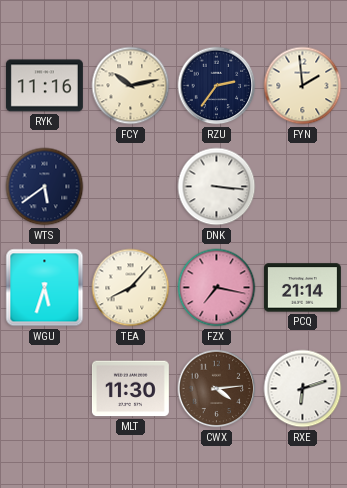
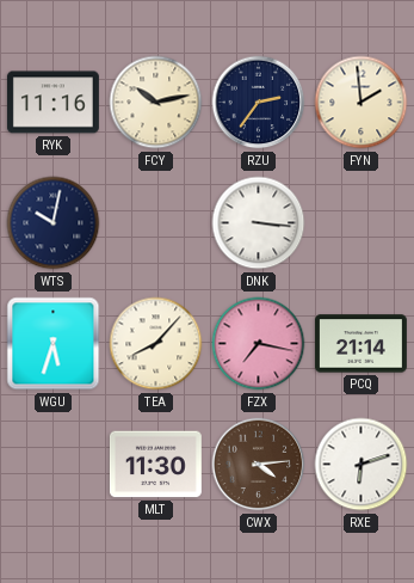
WTS: 5:39 -> 10:02 (54, 223)
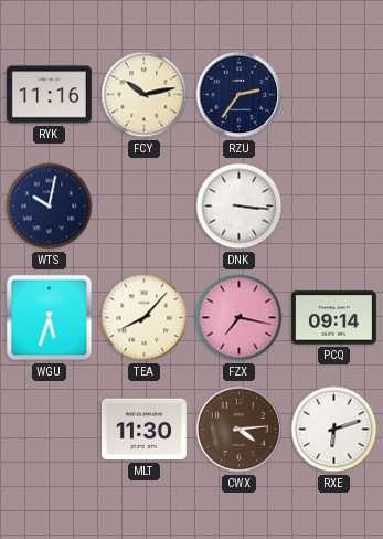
FYN: 1:59 -> none (362, 103)
PCQ: 21:14 -> 09:14 (333, 318)
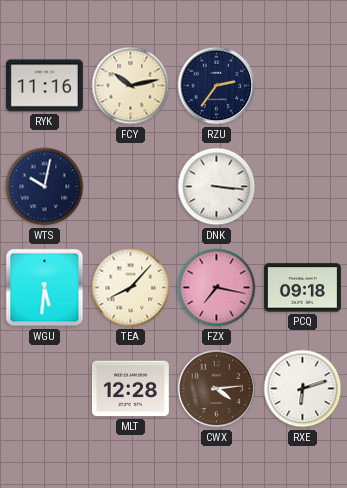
WGU: 5:33 -> 5:31 (45, 288)
PCQ: 09:14 -> 09:18 (302, 288)
MLT: 11:30 -> 12:28 (130, 389)
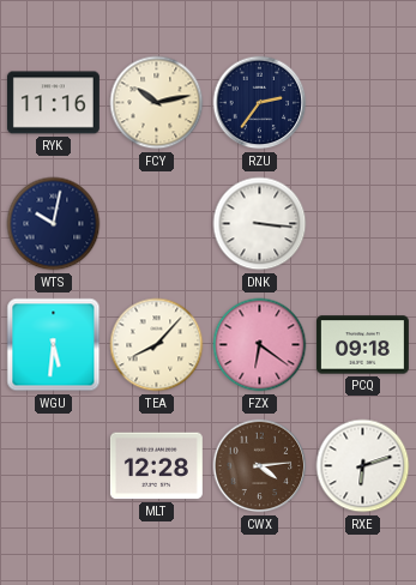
FZX: 7:17 -> 6:21 (260, 345)
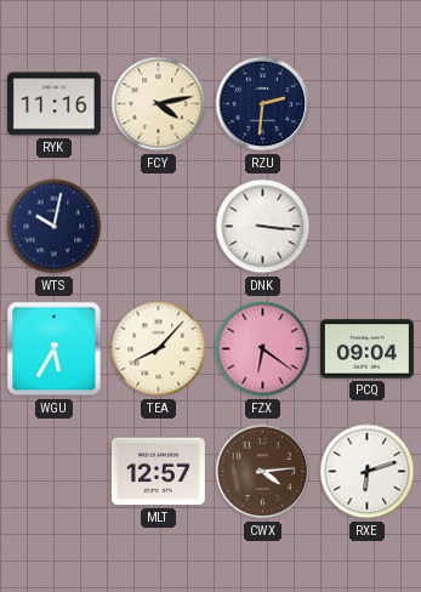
FCY: 10:13 -> 4:13 (159, 104)
RZU: 2:36 -> 2:31 (263, 104)
WGU: 5:31 -> 5:35 (55, 349)
PCQ: 09:18 -> 09:04 (366, 349)
MLT: 12:28 -> 12:57 (158, 472)
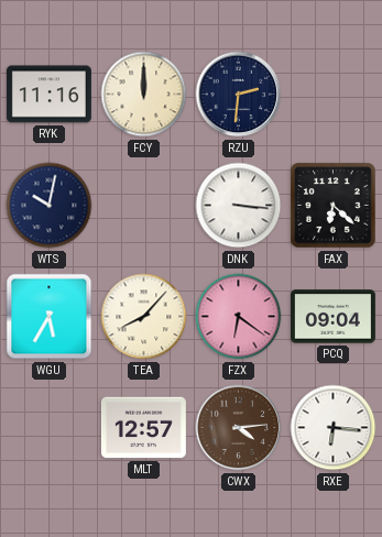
FCY: 4:13 -> 12:00 (144, 95)
FAX: none -> 6:22 (334, 206)
RXE: 6:12 -> 6:16 (334, 428)
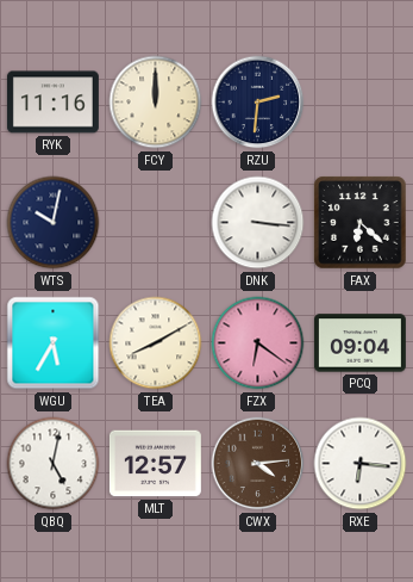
TEA: 8:07 -> 8:10 (156, 343)
QBQ: none -> 5:02 (54, 464)
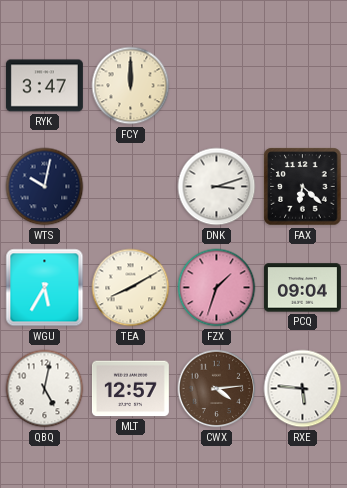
RYK: 11:16 -> 3:47 (44, 86)
RZU: 2:31 -> none (258, 103)
DNK: 3:16 -> 3:12 (217, 187)
FZX: 6:21 -> 1:33 (217, 288)
RXE: 6:16 -> 5:46 (303, 389)
